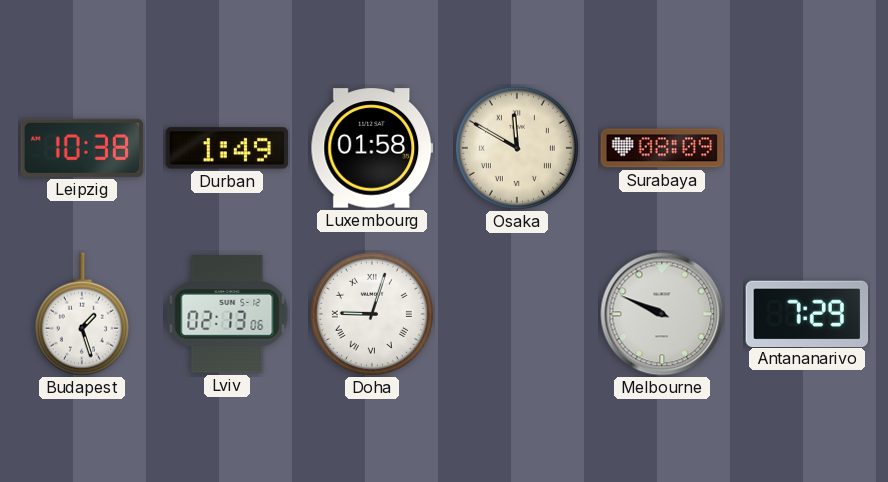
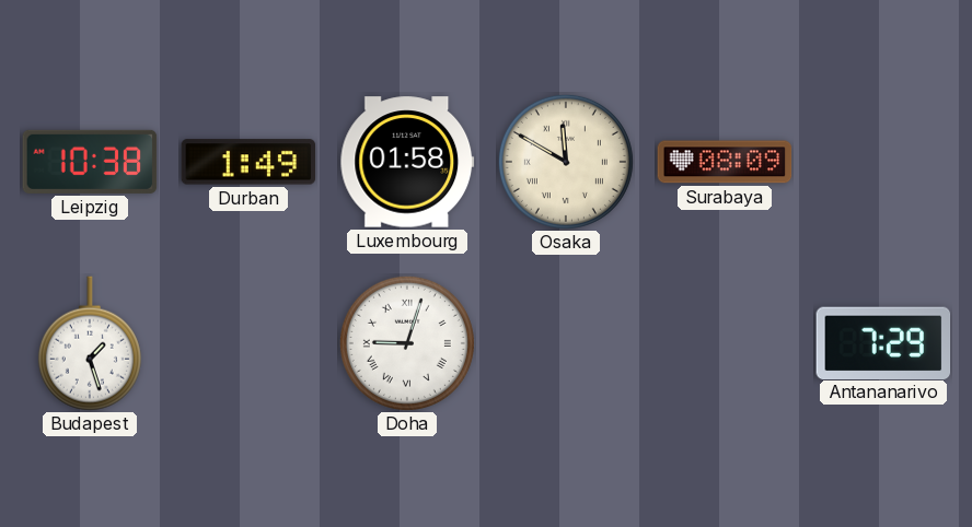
Lviv: 02:13 -> none (227, 314)
Melbourne: 9:49 -> none (662, 314)
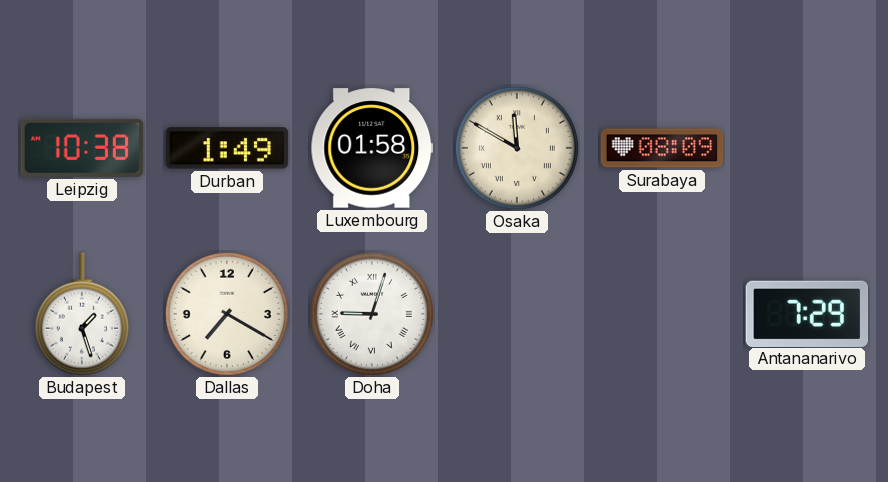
Dallas: none -> 7:20 (227, 314)
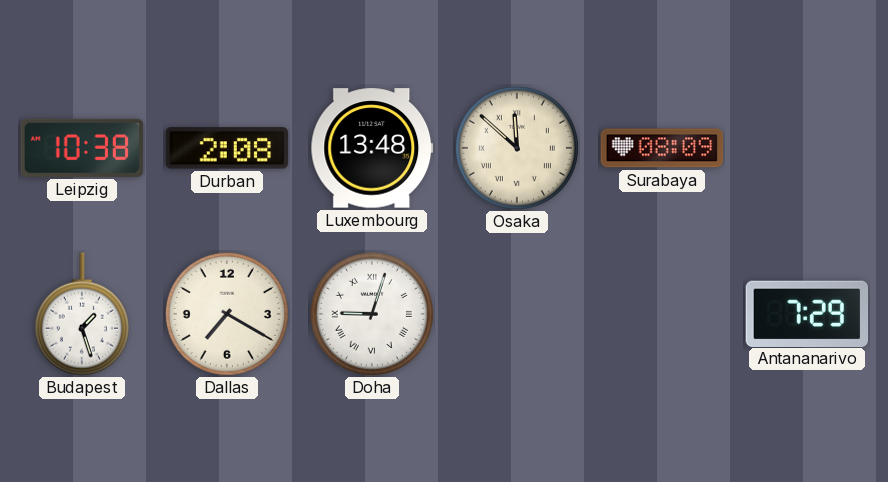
Durban: 1:49 -> 2:08 (227, 148)
Luxembourg: 01:58 -> 13:48 (372, 148)
Osaka: 11:50 -> 11:52 (517, 148)
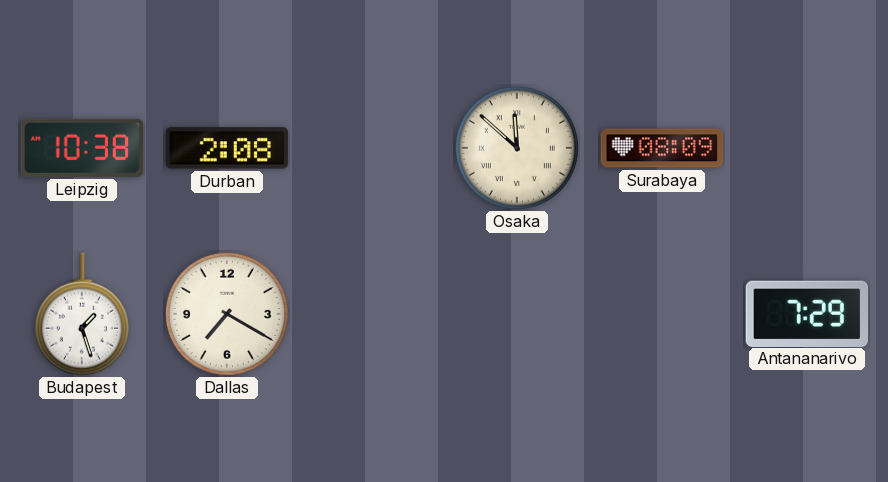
Luxembourg: 13:48 -> none (372, 148)
Doha: 9:03 -> none (372, 314)
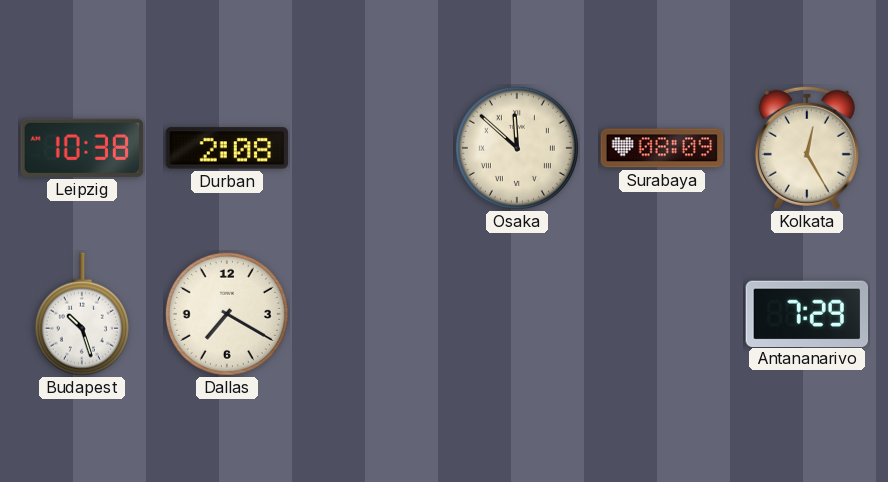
Kolkata: none -> 12:25 (807, 148)
Budapest: 1:27 -> 10:27 (82, 314)
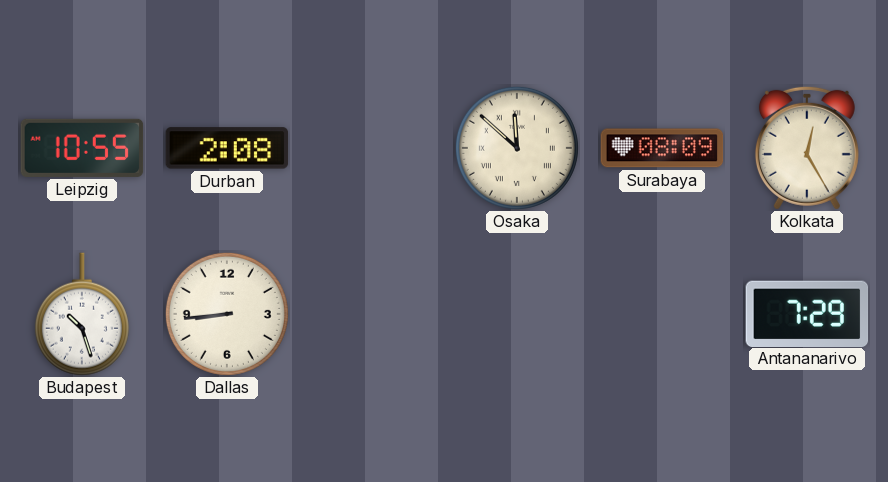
Leipzig: 10:38 -> 10:55 (82, 148)
Dallas: 7:20 -> 8:44 (227, 314)
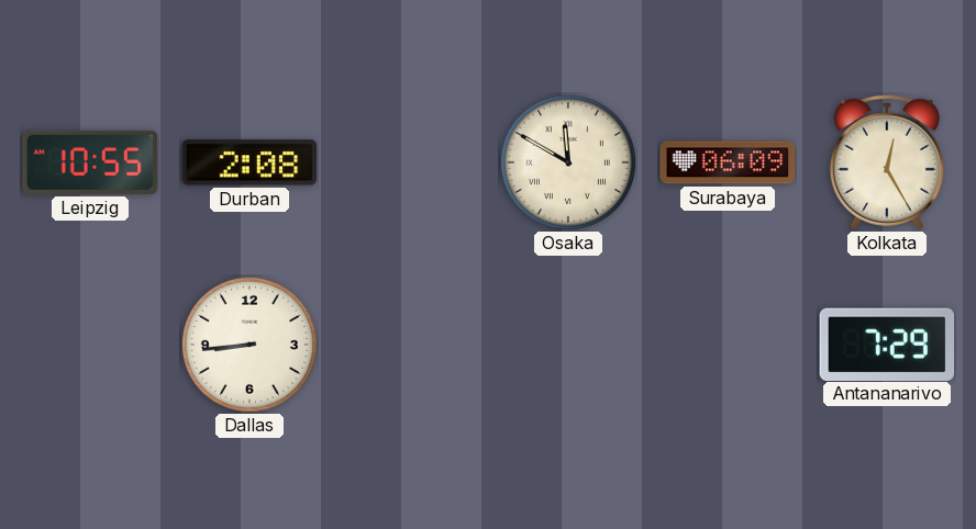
Osaka: 11:52 -> 11:50 (568, 162)
Surabaya: 08:09 -> 06:09 (728, 162)
Budapest: 10:27 -> none (82, 314)
